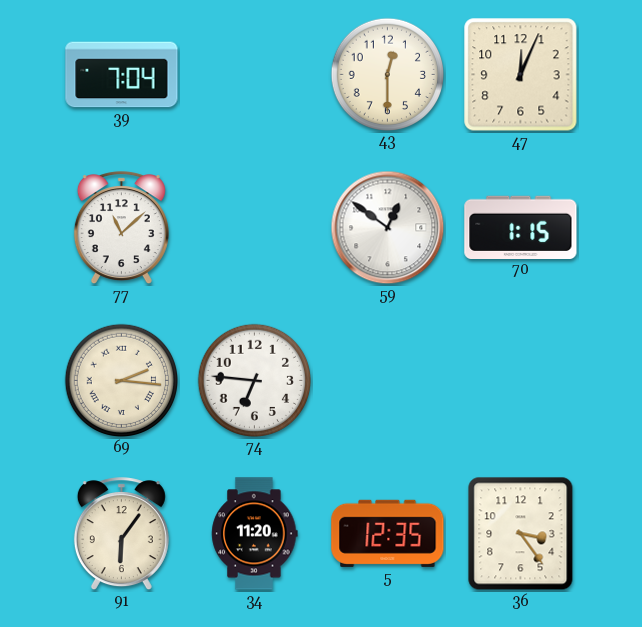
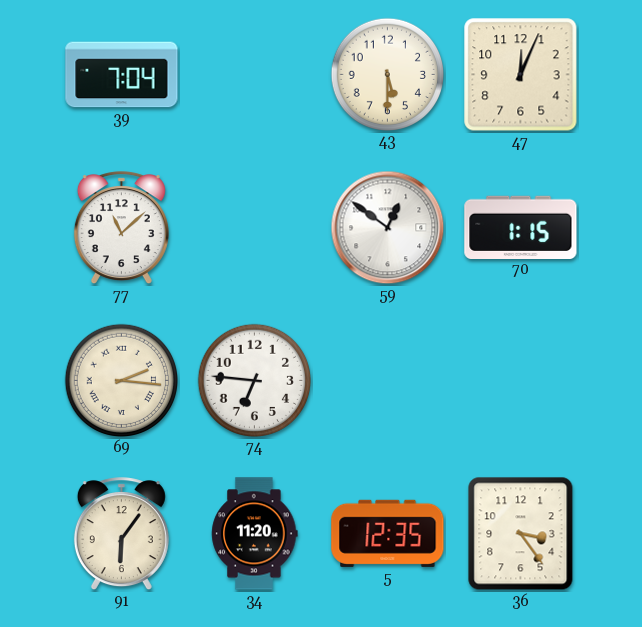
43: 12:30 -> 5:30 (387, 74)
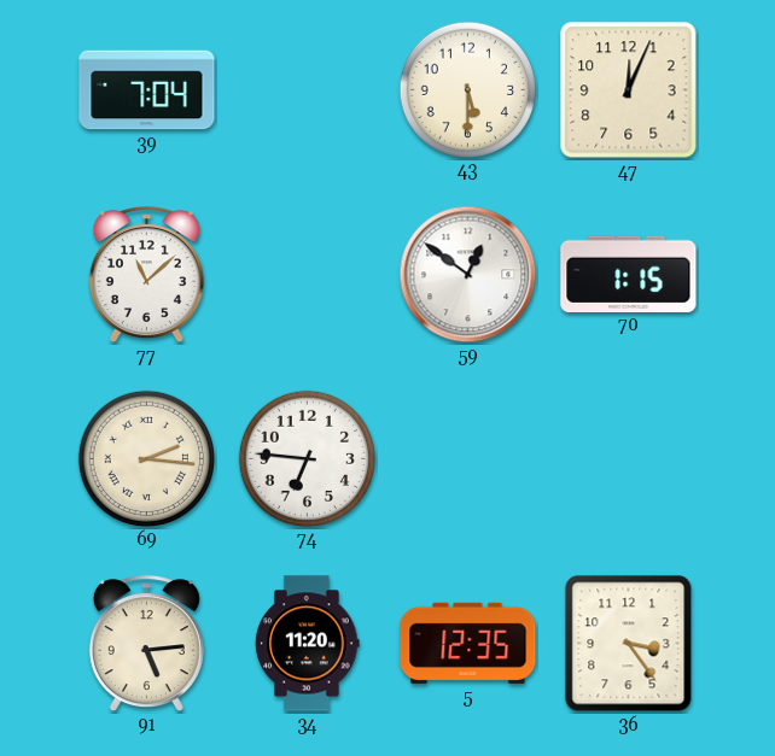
91: 6:06 -> 5:14 (146, 644)
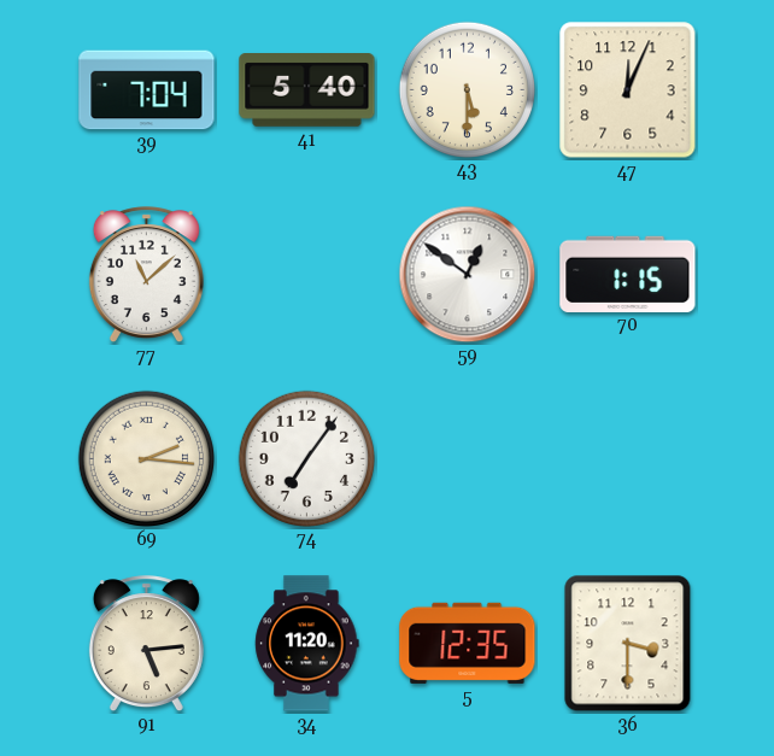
41: none -> 5:40 (307, 90)
74: 6:46 -> 7:06 (306, 458)
36: 3:24 -> 3:30 (628, 644)
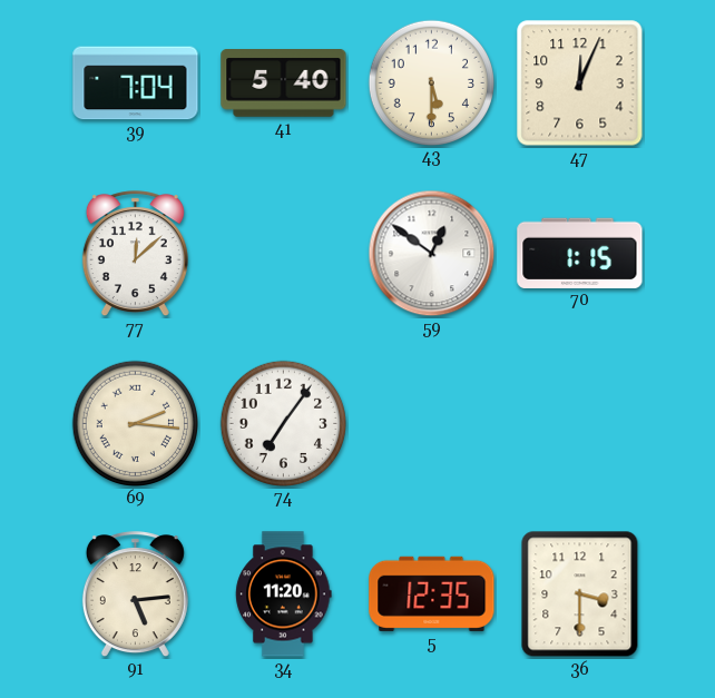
77: 11:08 -> 12:08 (135, 254)
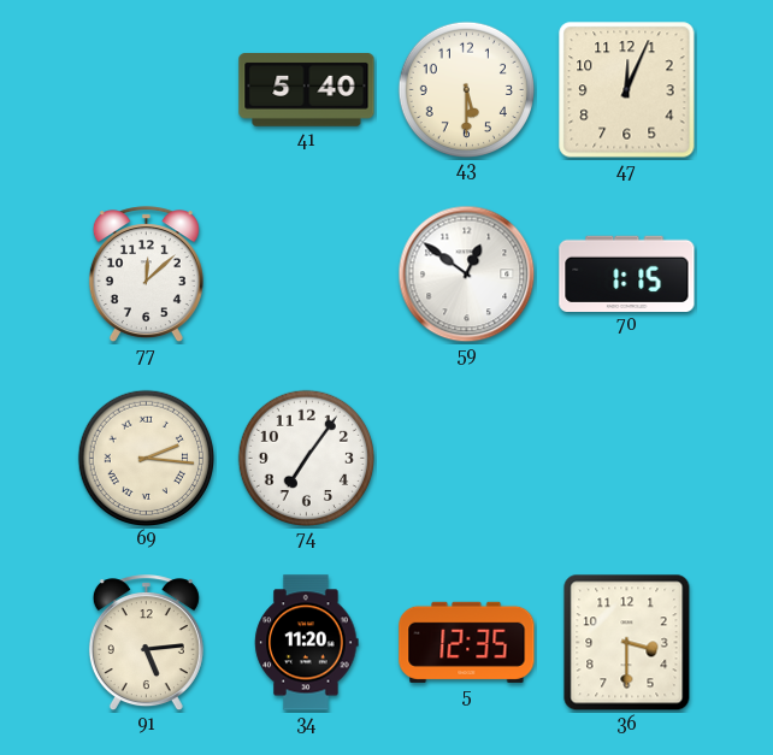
39: 7:04 -> none (136, 83)
